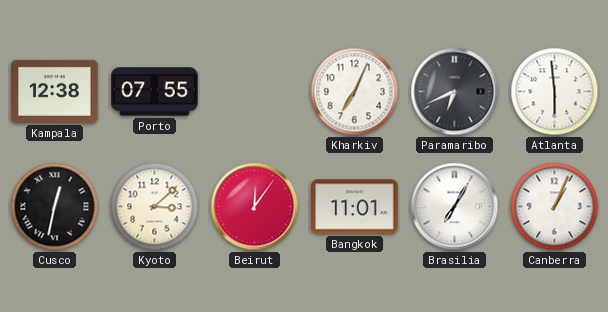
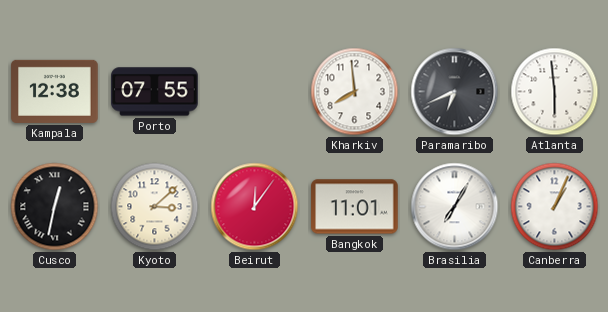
Kharkiv: 7:04 -> 7:59 (355, 92)
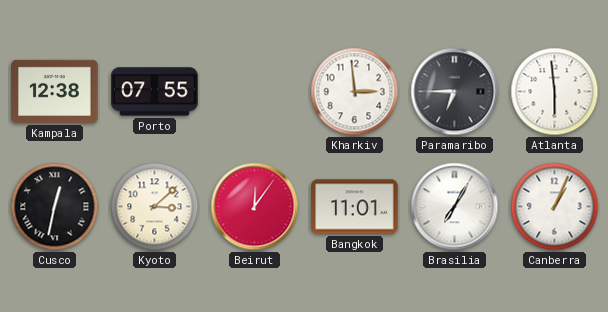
Kharkiv: 7:59 -> 2:59 (355, 92)
Paramaribo: 6:41 -> 6:45 (455, 92)
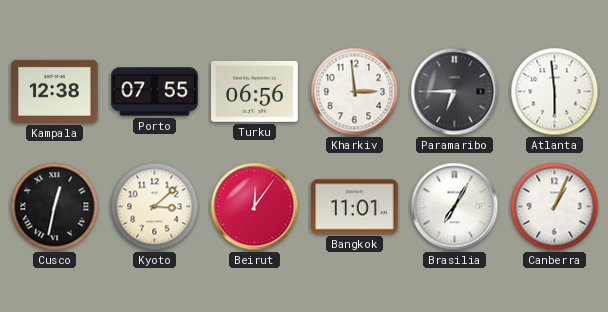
Turku: none -> 06:56 (255, 91)
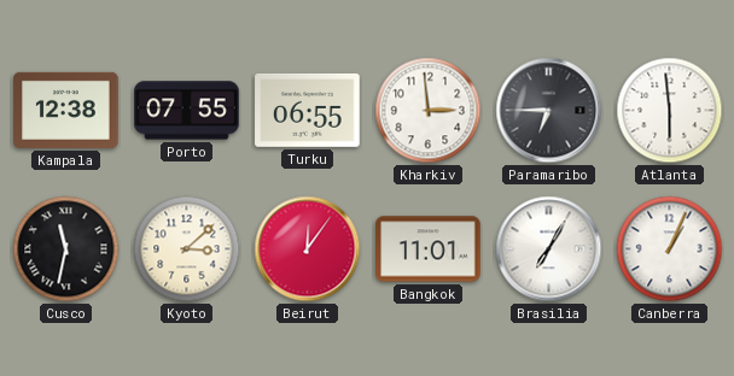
Turku: 06:56 -> 06:55 (308, 110)
Cusco: 12:32 -> 11:32 (66, 249)
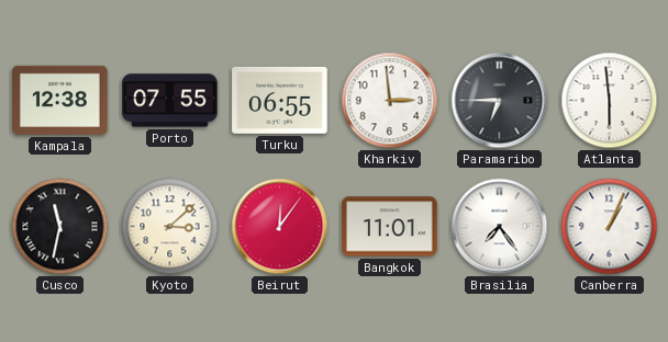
Brasilia: 7:05 -> 7:24 (500, 227)
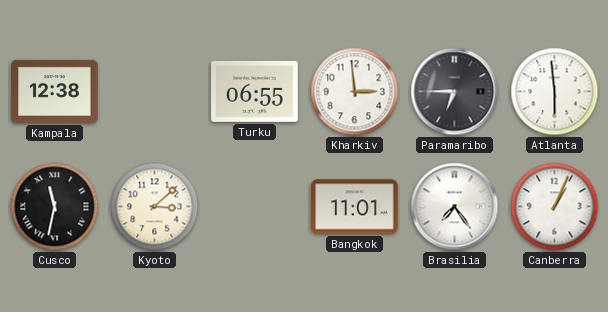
Porto: 07:55 -> none (170, 101)
Beirut: 12:06 -> none (280, 227)
